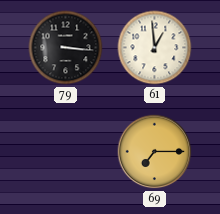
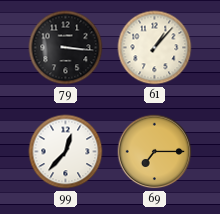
61: 12:59 -> 1:07 (155, 48)
99: none -> 12:37 (66, 152)
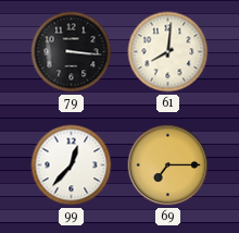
61: 1:07 -> 8:01 (168, 52)
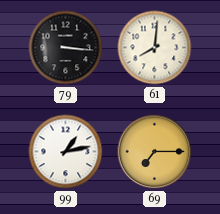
99: 12:37 -> 1:13 (66, 152)
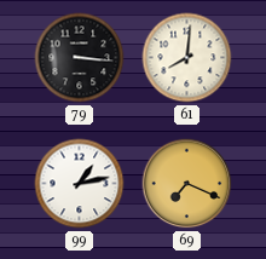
69: 7:15 -> 7:19 (187, 184)
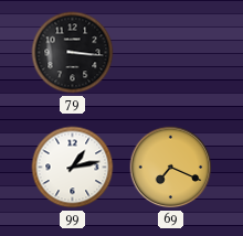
61: 8:01 -> none (187, 58)
